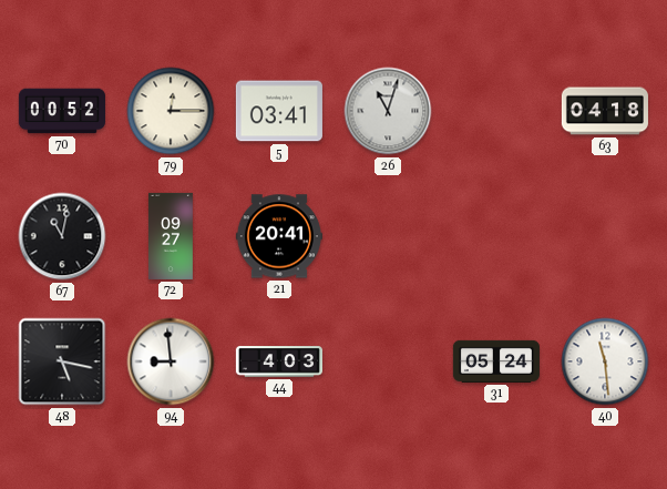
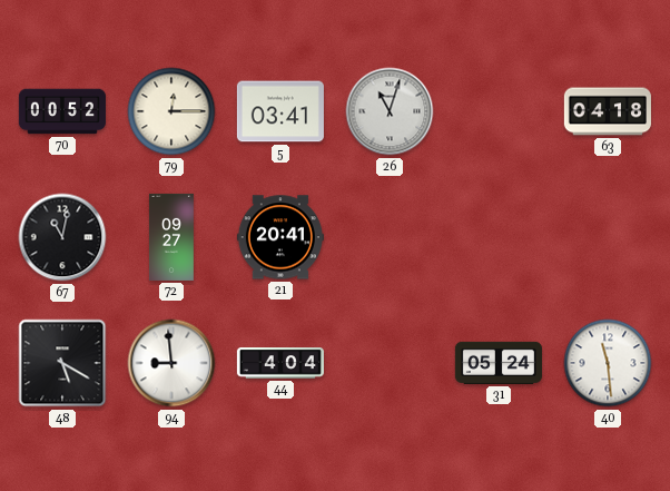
48: 5:17 -> 5:20 (62, 363)
44: 4:03 -> 4:04 (280, 363)
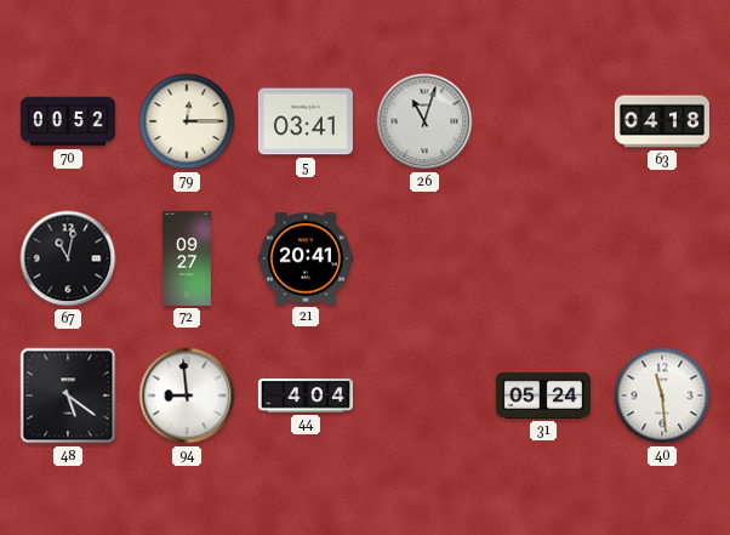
48: 5:20 -> 5:21 (68, 395)
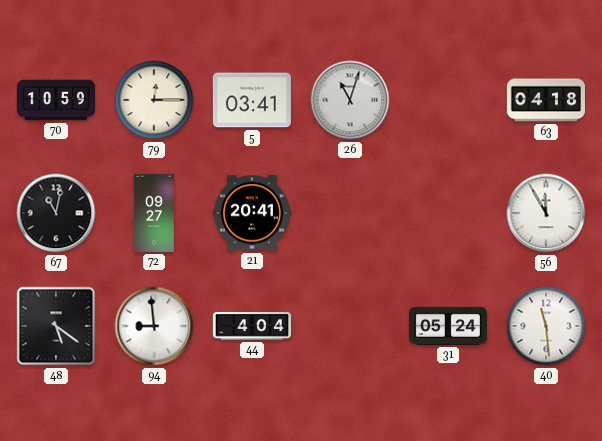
70: 00:52 -> 10:59 (56, 100)
56: none -> 11:55 (546, 213)
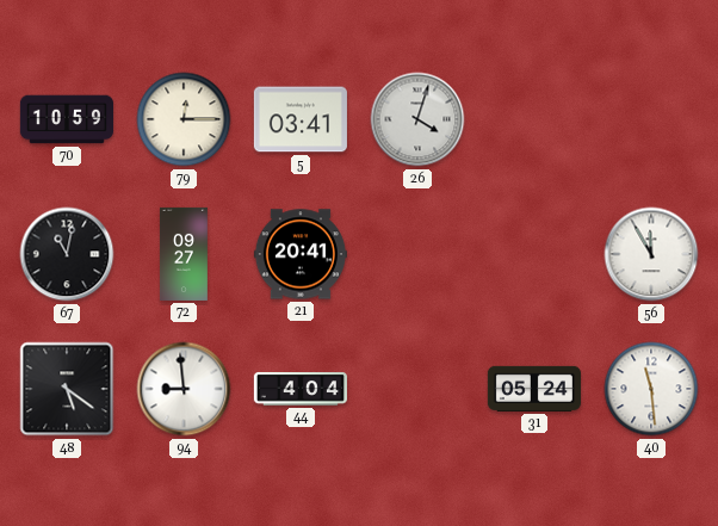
26: 11:03 -> 4:03 (417, 119)
63: 04:18 -> none (546, 100)
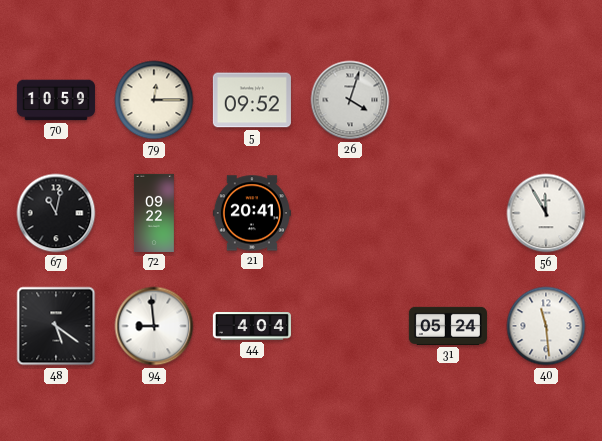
5: 03:41 -> 09:52 (252, 100)
72: 09:27 -> 09:22 (154, 213)
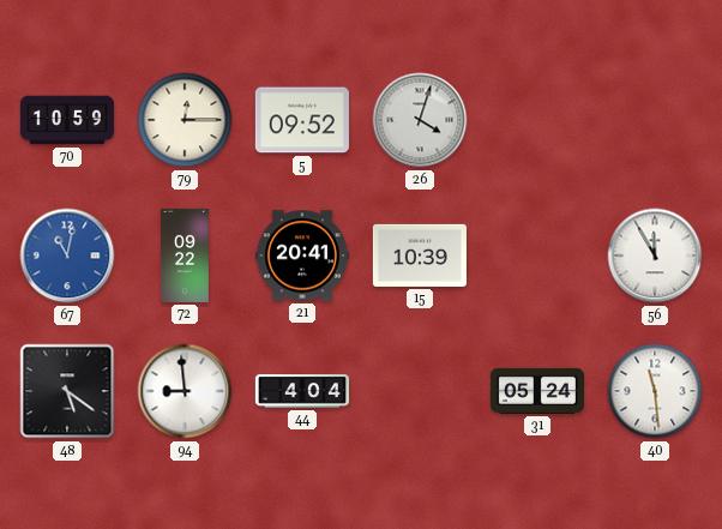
67 dial: black -> blue (67, 256)
15: none -> 10:39 (420, 256)
